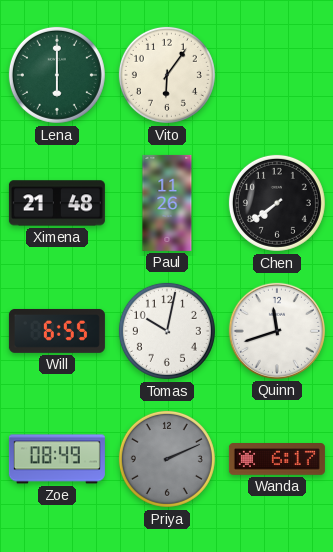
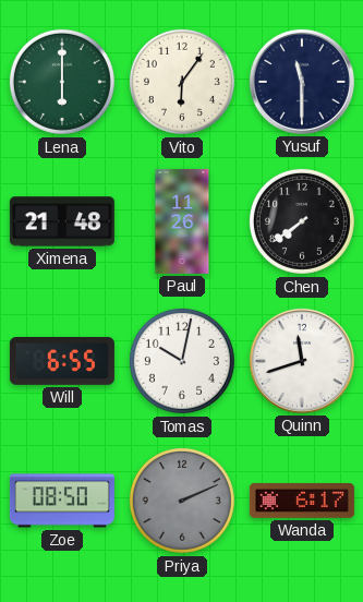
Yusuf: none -> 11:30 (302, 82)
Zoe: 08:49 -> 08:50 (62, 501)
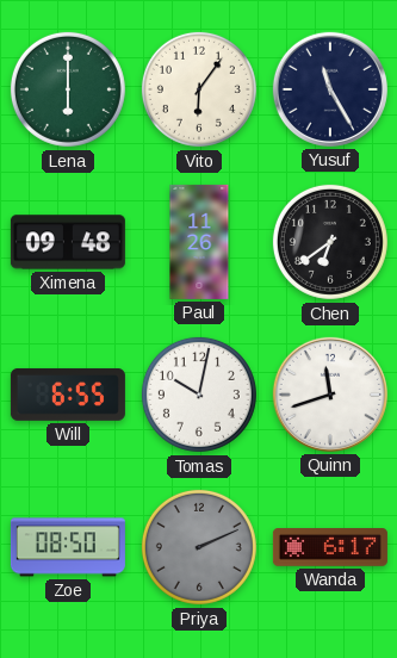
Yusuf: 11:30 -> 11:25 (330, 89)
Ximena: 21:48 -> 09:48 (68, 242)
Chen: 7:39 -> 6:39 (330, 242)
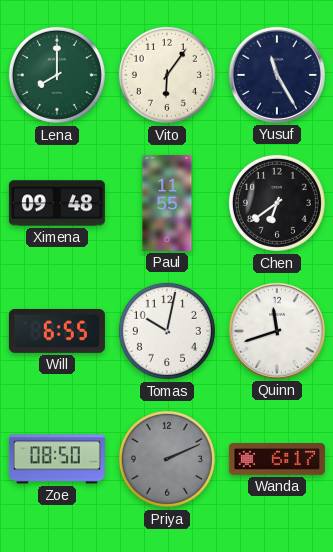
Lena: 6:00 -> 8:00 (57, 75)
Paul: 11:26 -> 11:55 (167, 203)
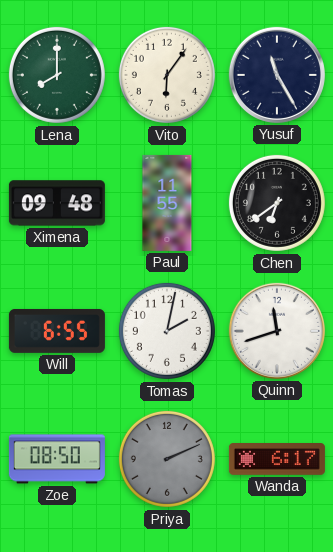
Tomas: 10:02 -> 2:02 (167, 331)
